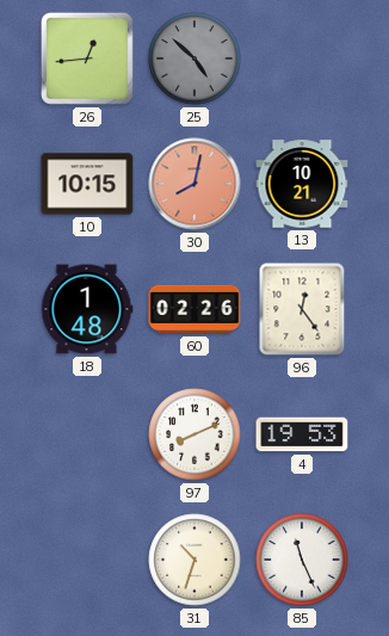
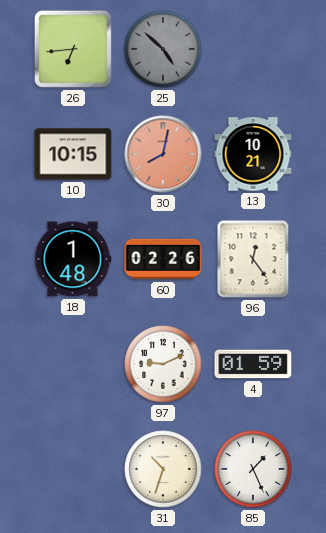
26: 12:44 -> 6:44 (73, 49)
97: 8:11 -> 9:11 (163, 364)
4: 19:53 -> 01:59 (253, 364)
85: 11:26 -> 1:26 (253, 469)
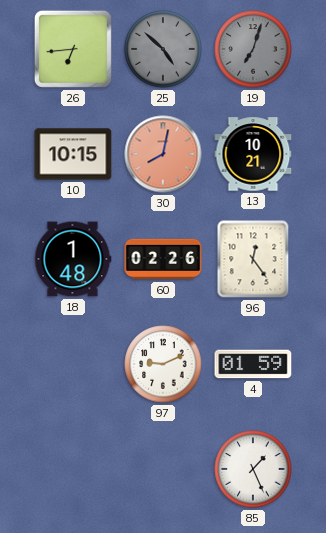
19: none -> 7:03 (253, 49)
31: 10:33 -> none (163, 469)
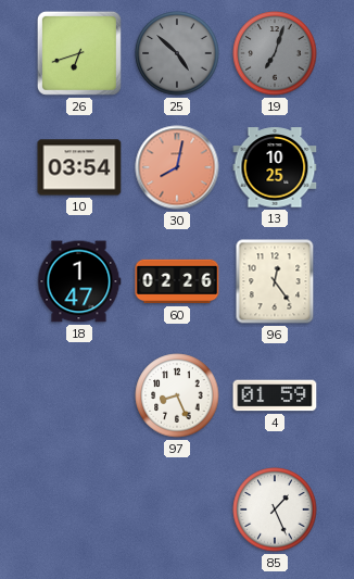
26: 6:44 -> 6:42 (79, 53)
10: 10:15 -> 03:54 (79, 167)
13: 10:21 -> 10:25 (275, 167)
18: 1:48 -> 1:47 (79, 281)
97: 9:11 -> 8:26 (177, 395)
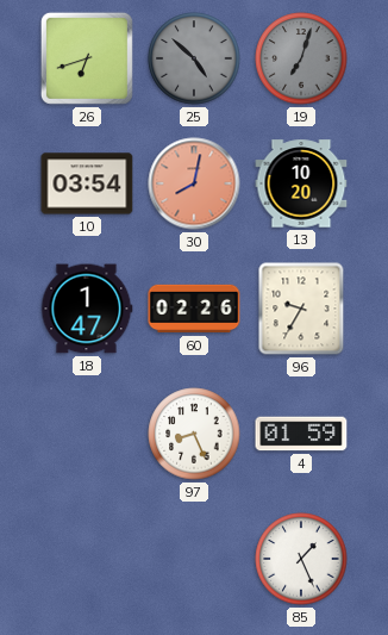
13: 10:25 -> 10:20 (301, 183)
96: 12:24 -> 9:35 (301, 309)
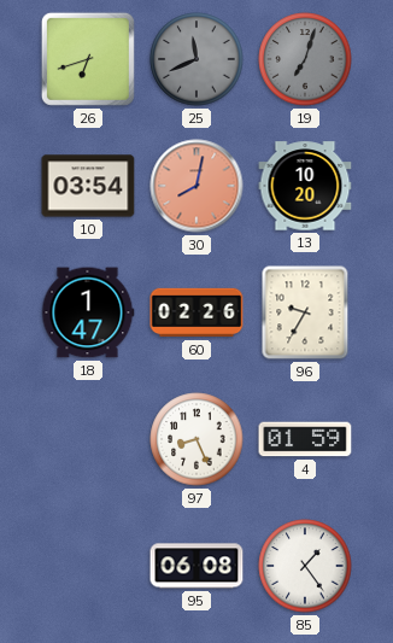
25: 4:52 -> 11:41 (196, 59)
95: none -> 06:08 (196, 566)
85: 1:26 -> 1:24 (305, 566)
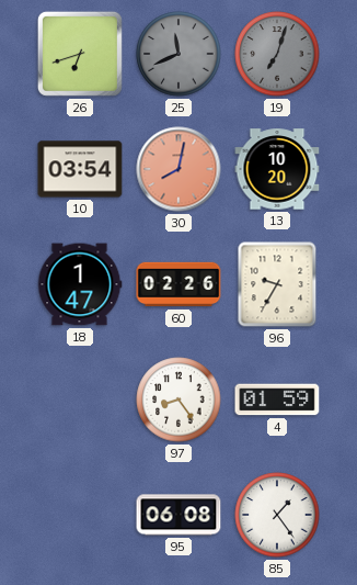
97: 8:26 -> 8:24 (178, 400)
